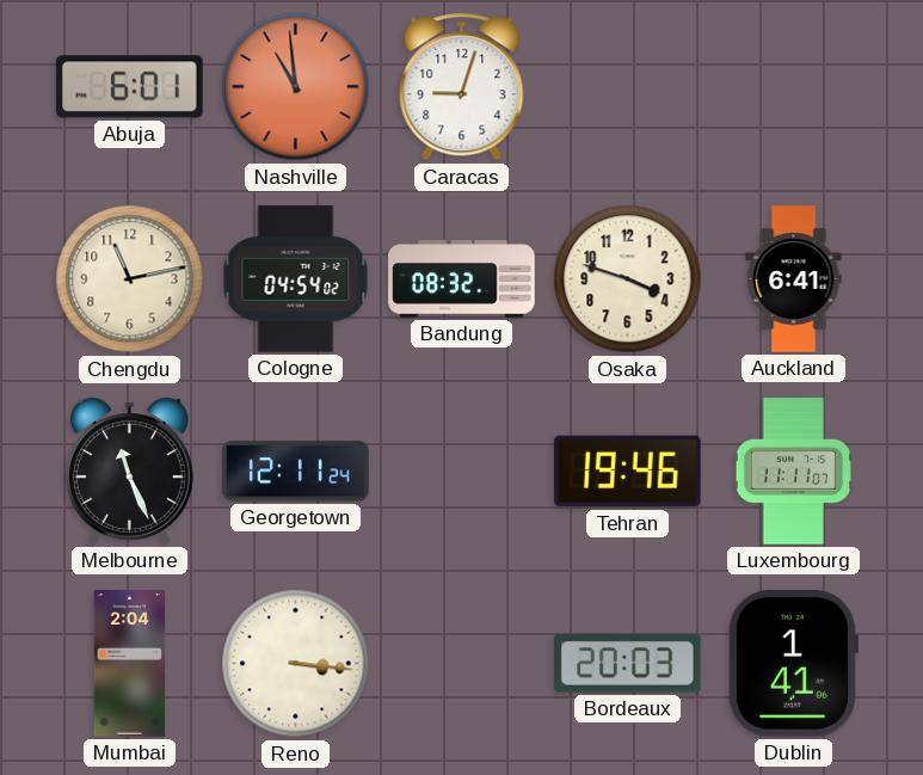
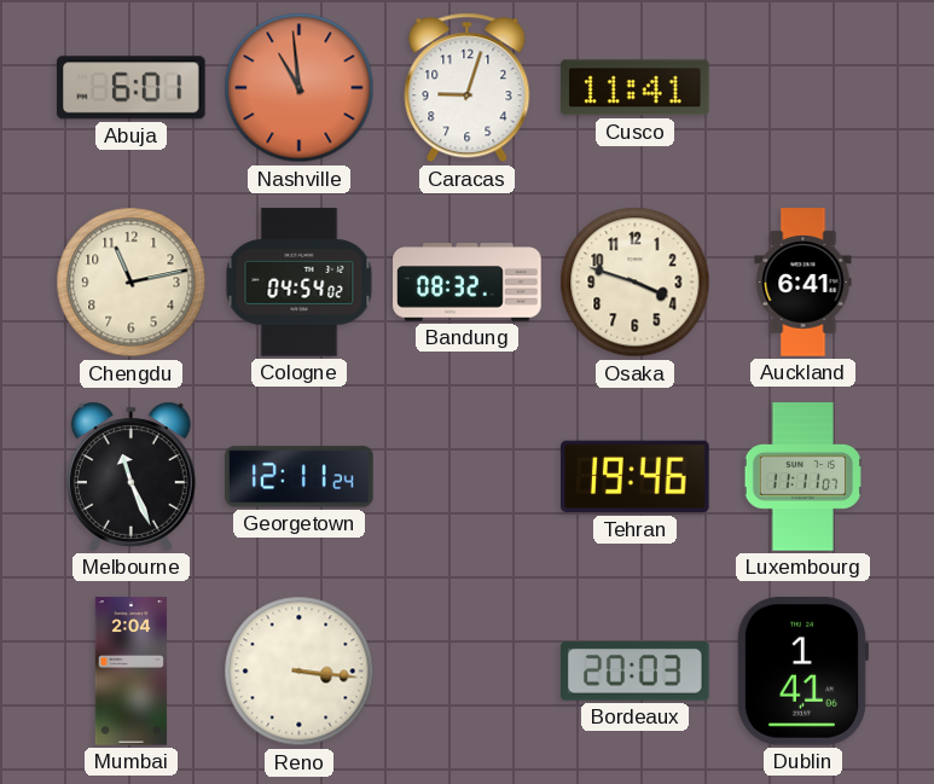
Cusco: none -> 11:41 (636, 88)
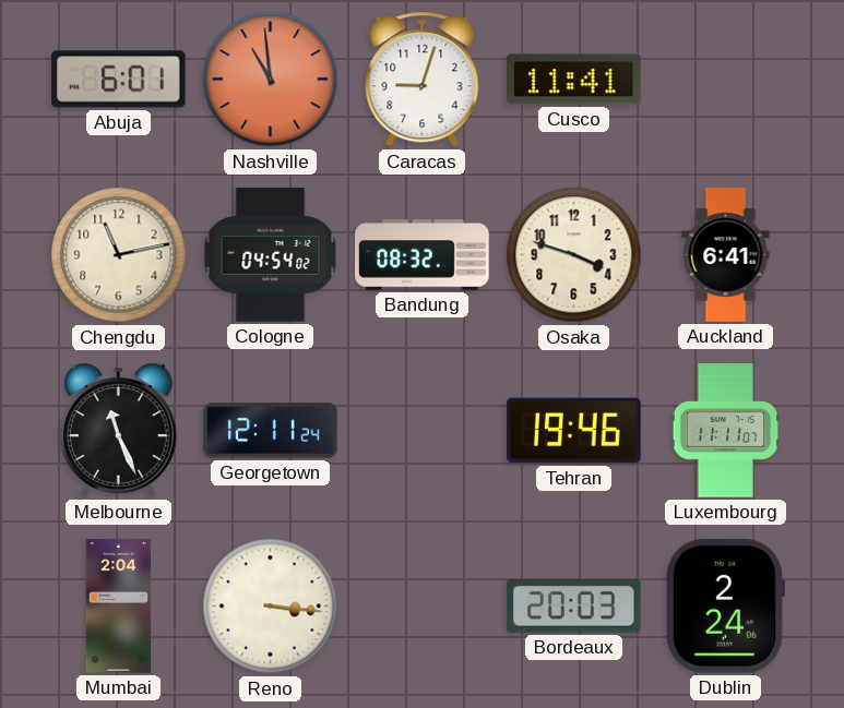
Dublin: 1:41 -> 2:24 (725, 607)
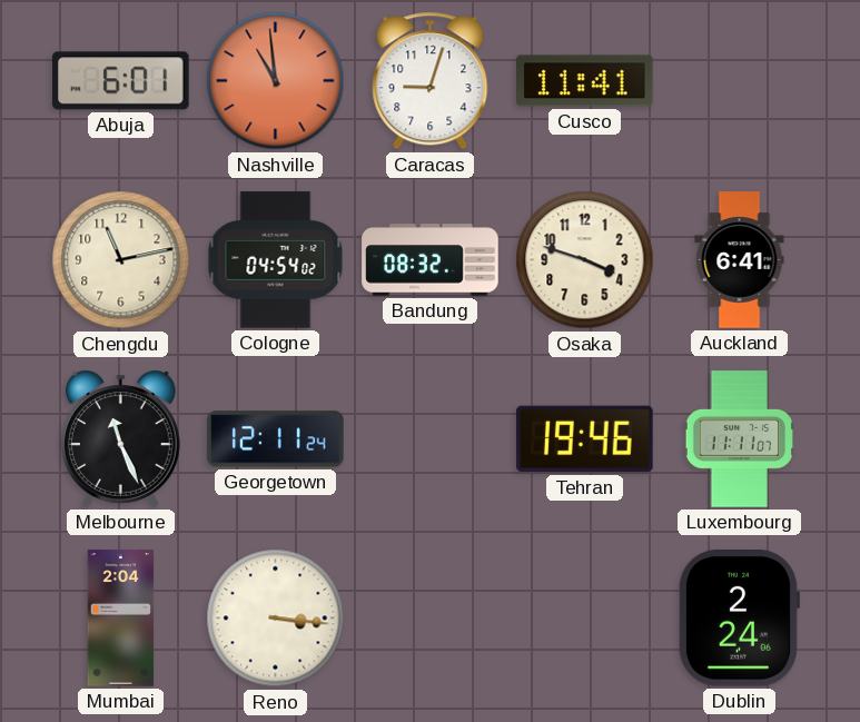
Bordeaux: 20:03 -> none (574, 607)
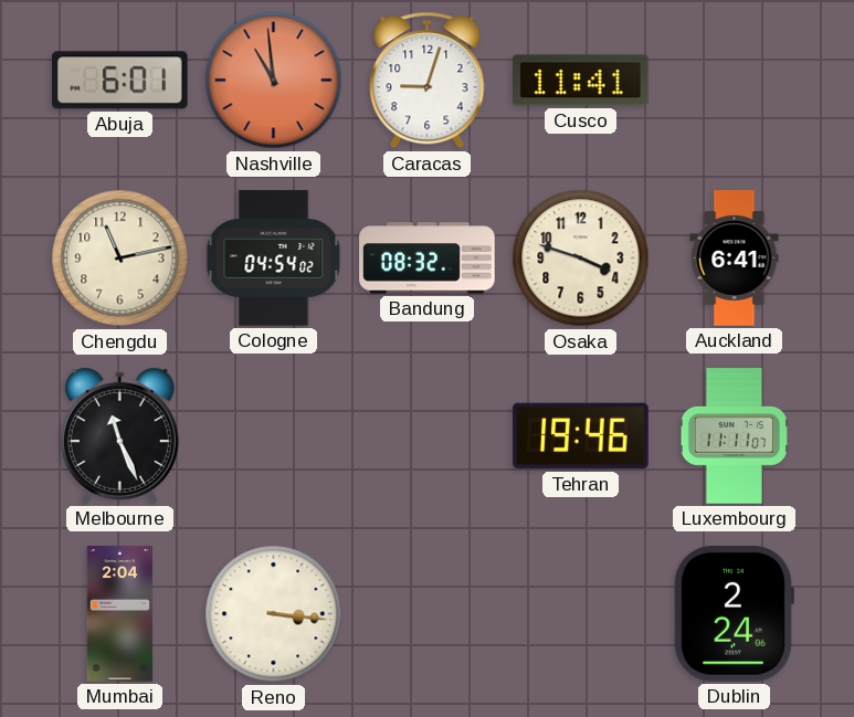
Georgetown: 12:11 -> none (276, 439)
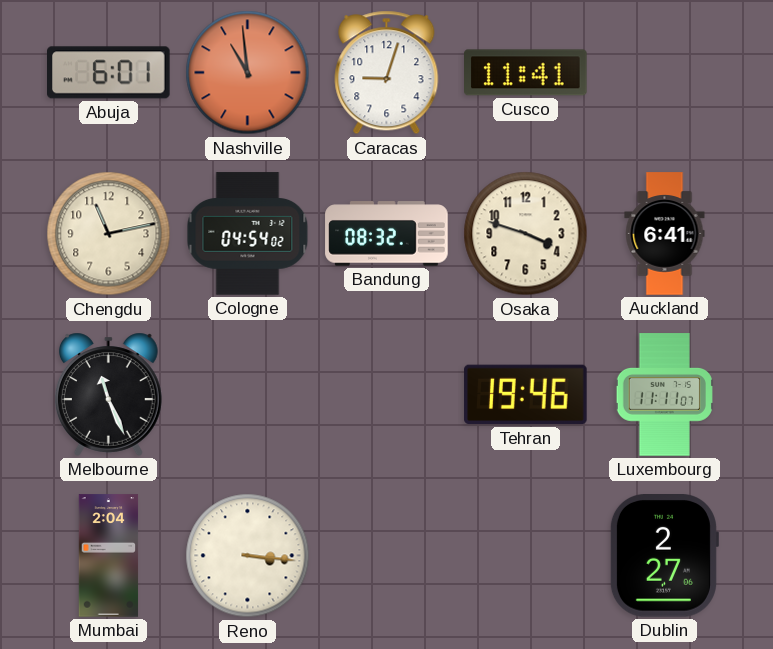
Dublin: 2:24 -> 2:27 (664, 556)
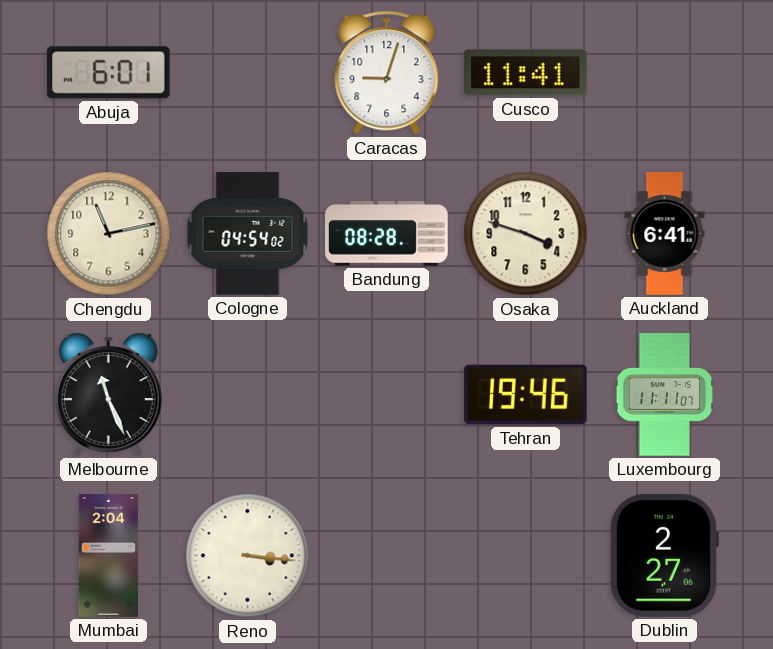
Nashville: 10:59 -> none (248, 73)
Bandung: 08:32 -> 08:28 (387, 234)
